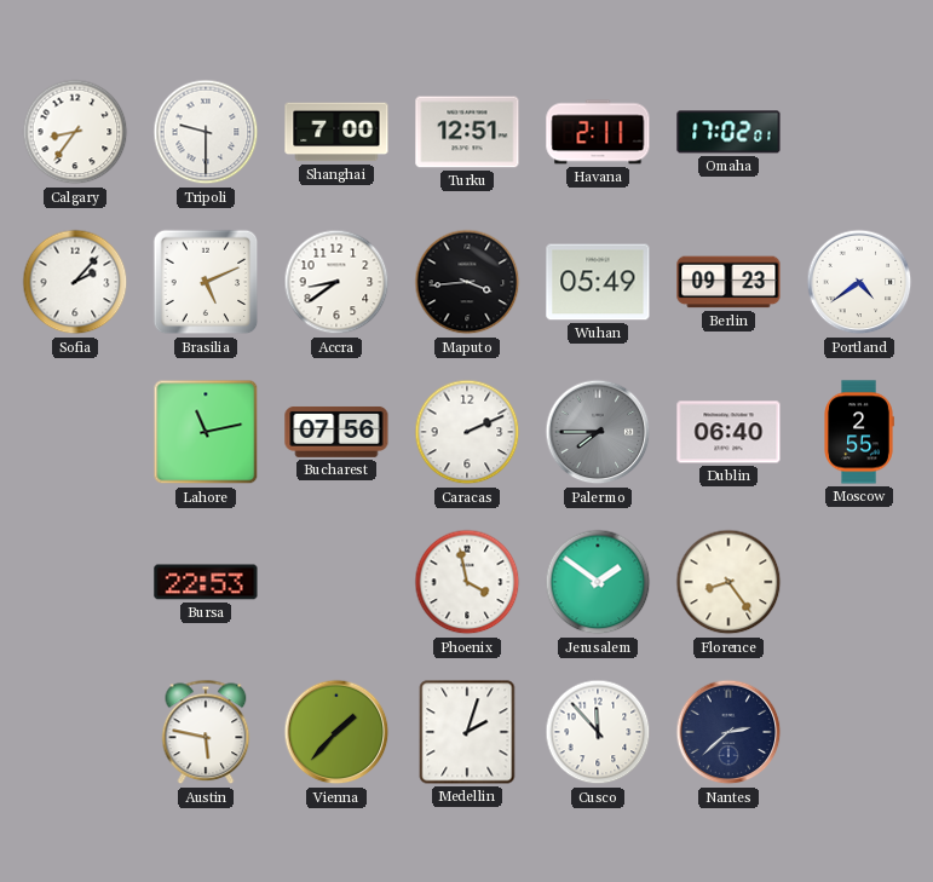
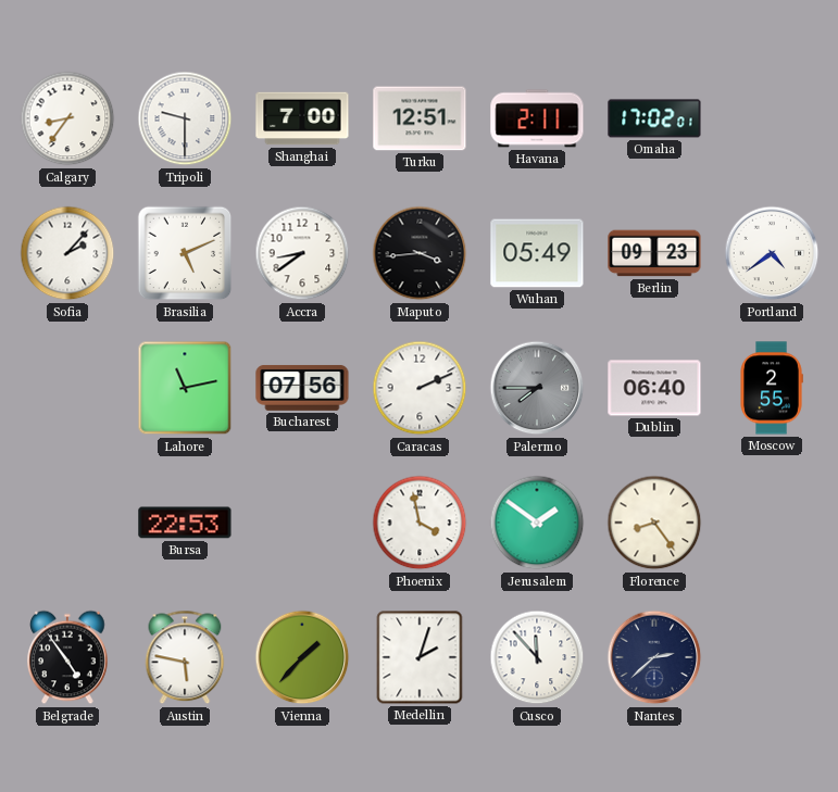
Belgrade: none -> 4:54 (67, 657)
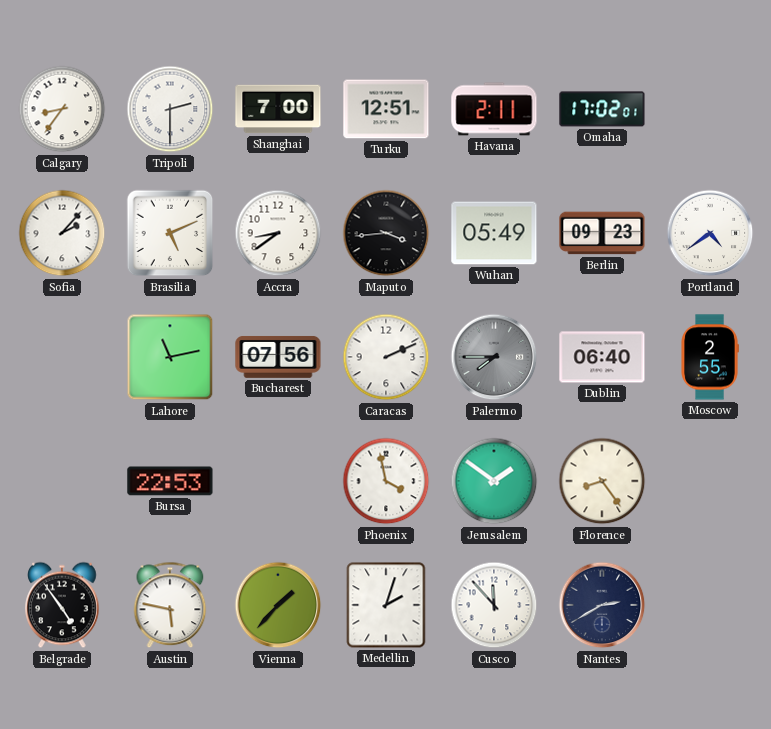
Tripoli: 9:30 -> 2:30 (170, 109)
Nantes: 2:38 -> 2:40 (602, 605)
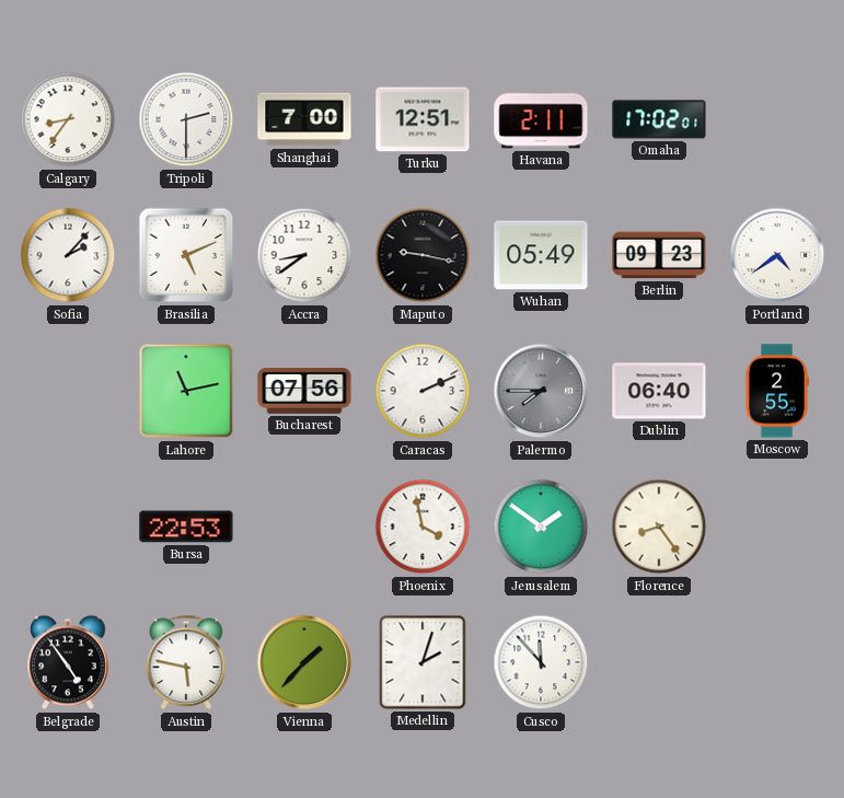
Maputo: 3:44 -> 9:17 (423, 255)
Nantes: 2:40 -> none (602, 605)
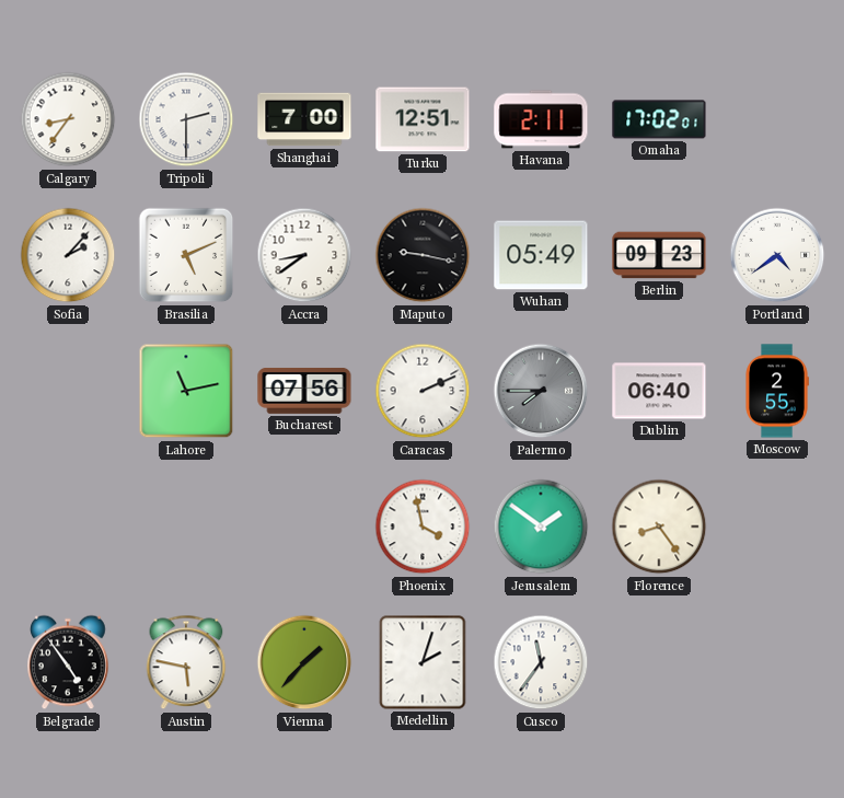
Bursa: 22:53 -> none (186, 527)
Cusco: 11:53 -> 11:36 (541, 662)
